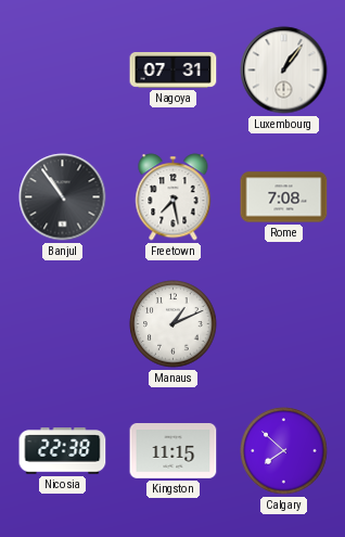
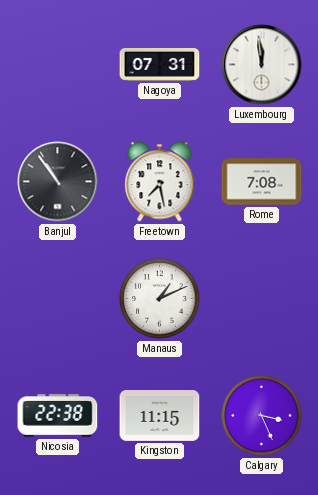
Luxembourg: 1:06 -> 11:59 (262, 65)
Calgary: 7:52 -> 3:26 (262, 416)
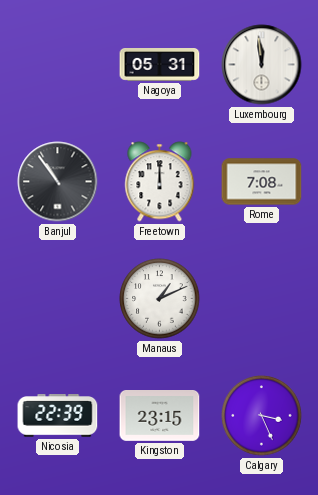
Nagoya: 07:31 -> 05:31 (160, 65)
Freetown: 7:28 -> 12:00 (160, 182)
Nicosia: 22:38 -> 22:39 (58, 416)
Kingston: 11:15 -> 23:15 (160, 416)
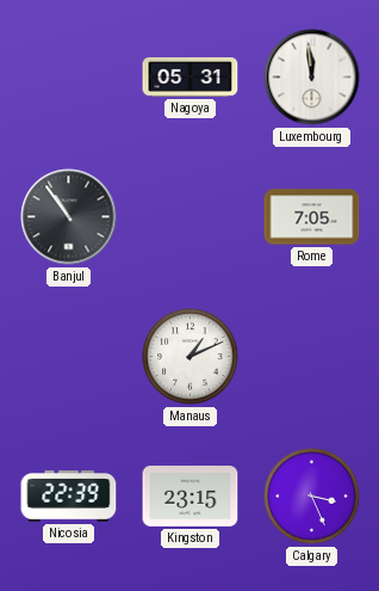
Freetown: 12:00 -> none (160, 182)
Rome: 7:08 -> 7:05 (312, 217)
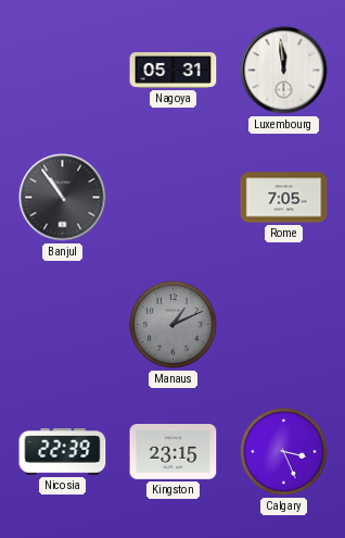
Manaus dial: white -> grey (174, 325)
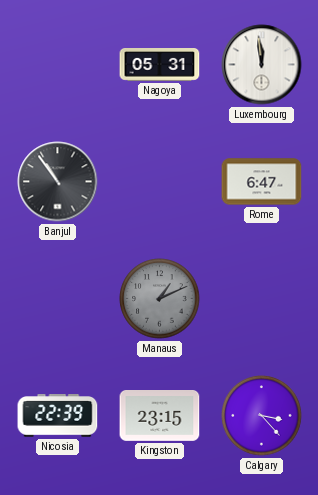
Rome: 7:05 -> 6:47 (262, 182)
Calgary: 3:26 -> 3:23 (262, 416)
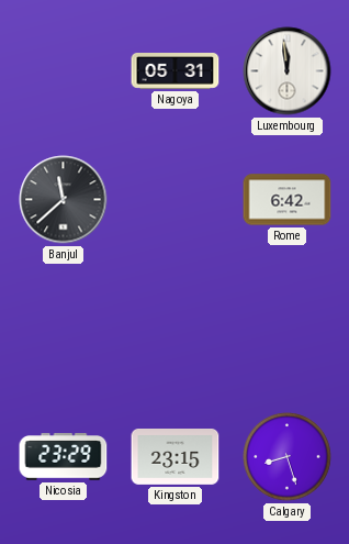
Banjul: 10:54 -> 11:38 (64, 200)
Rome: 6:47 -> 6:42 (288, 200)
Manaus: 1:11 -> none (160, 299)
Nicosia: 22:39 -> 23:29 (64, 457)
Calgary: 3:23 -> 8:27 (288, 457)
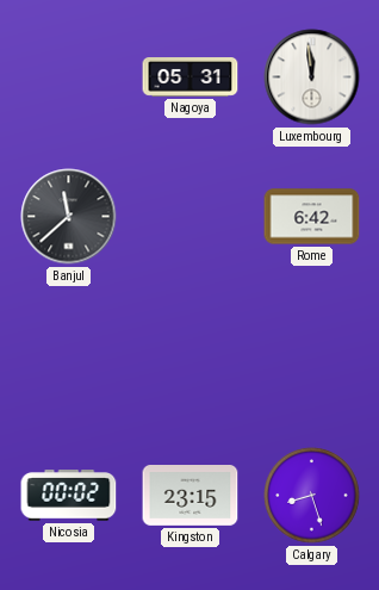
Nicosia: 23:29 -> 00:02 (69, 496)
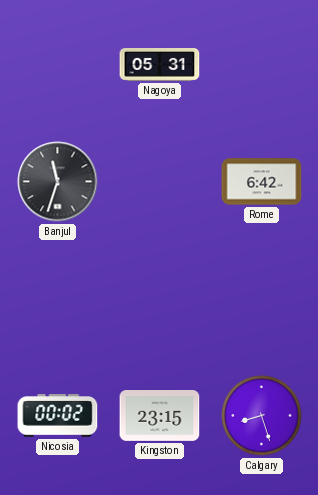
Luxembourg: 11:59 -> none (312, 77)
Banjul: 11:38 -> 11:33 (58, 182)
